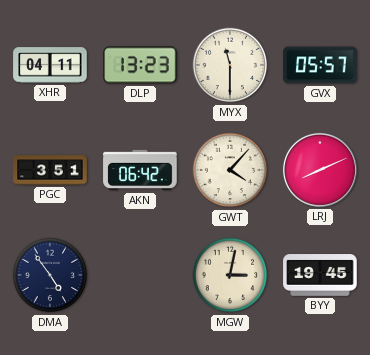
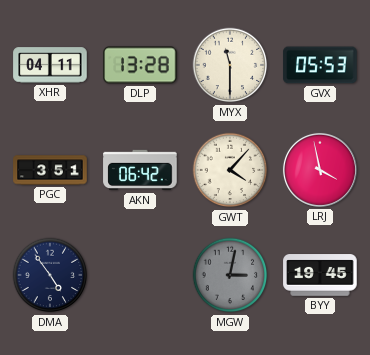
DLP: 13:23 -> 13:28 (140, 65)
GVX: 05:57 -> 05:53 (320, 65)
LRJ: 8:11 -> 3:58 (320, 170)
MGW dial: cream -> grey (230, 275)
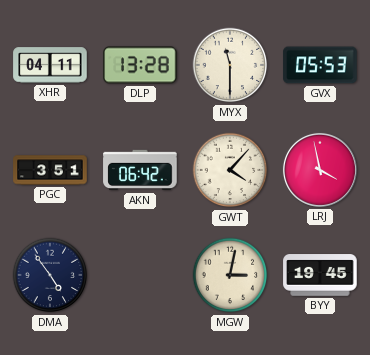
MGW dial: grey -> cream (230, 275)
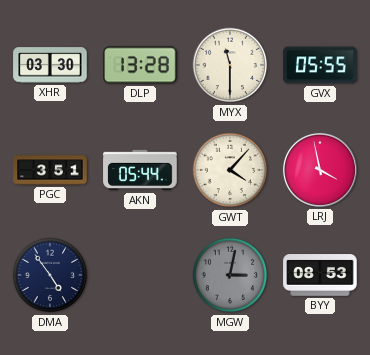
XHR: 04:11 -> 03:30 (50, 65)
GVX: 05:53 -> 05:55 (320, 65)
AKN: 06:42 -> 05:44 (140, 170)
MGW dial: cream -> grey (230, 275)
BYY: 19:45 -> 08:53 (320, 275)
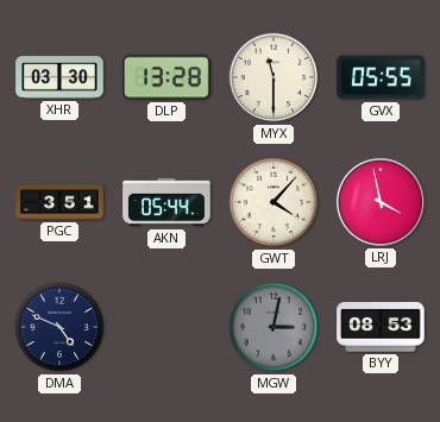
DMA: 4:54 -> 4:49 (59, 327)
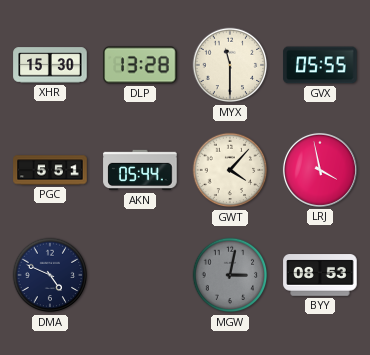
XHR: 03:30 -> 15:30 (50, 65)
PGC: 3:51 -> 5:51 (50, 170)
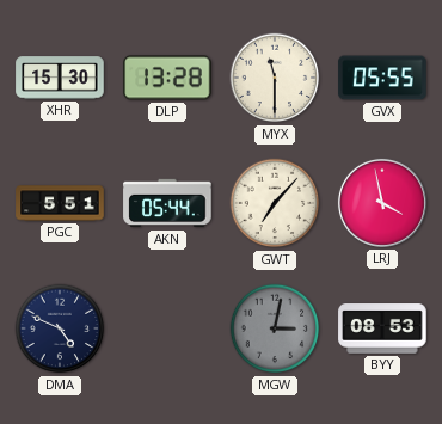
GWT: 4:07 -> 7:07 (275, 203)
